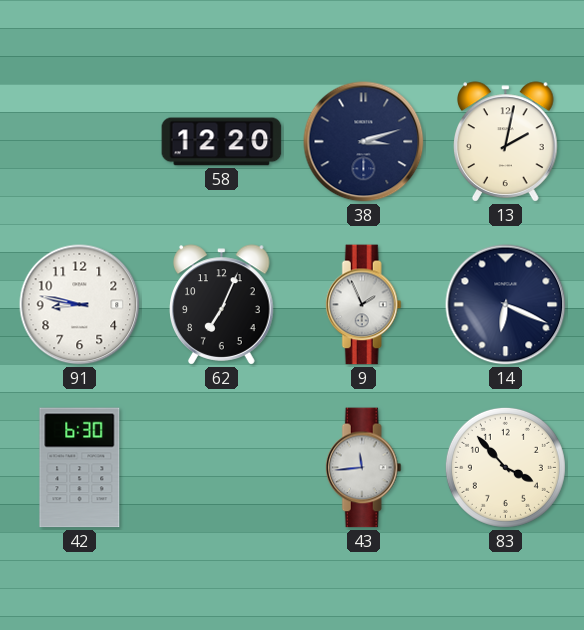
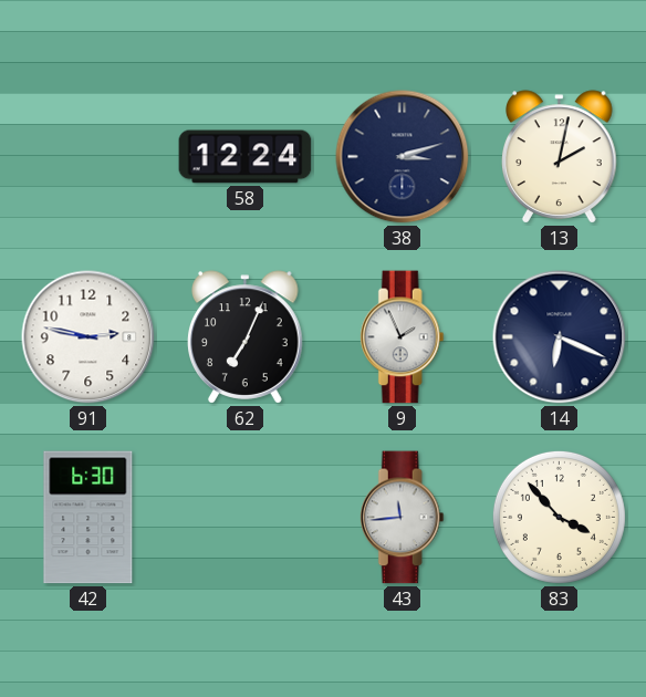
58: 12:20 -> 12:24 (246, 157)
91: 8:47 -> 2:47 (88, 337)
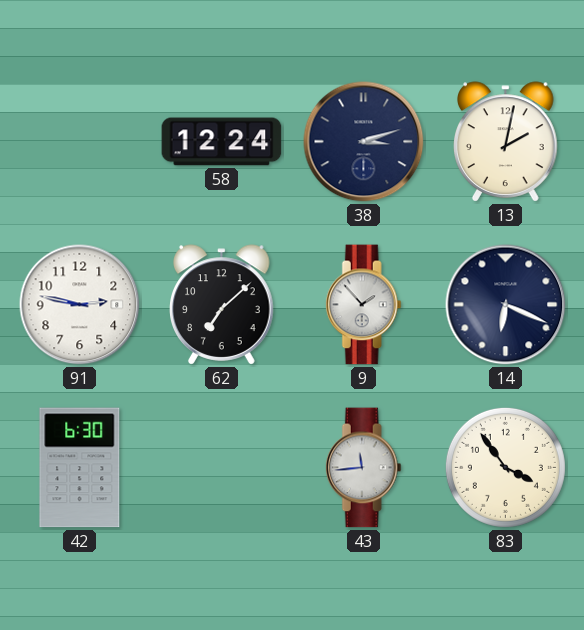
62: 7:04 -> 7:08 (222, 305)
9: 1:56 -> 1:53 (363, 305)
83: 3:53 -> 3:54 (505, 467)
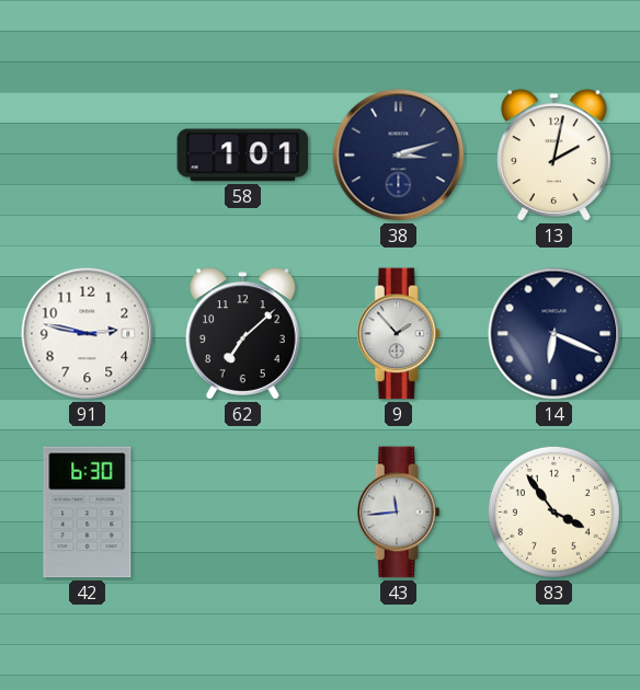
58: 12:24 -> 1:01 (243, 156)
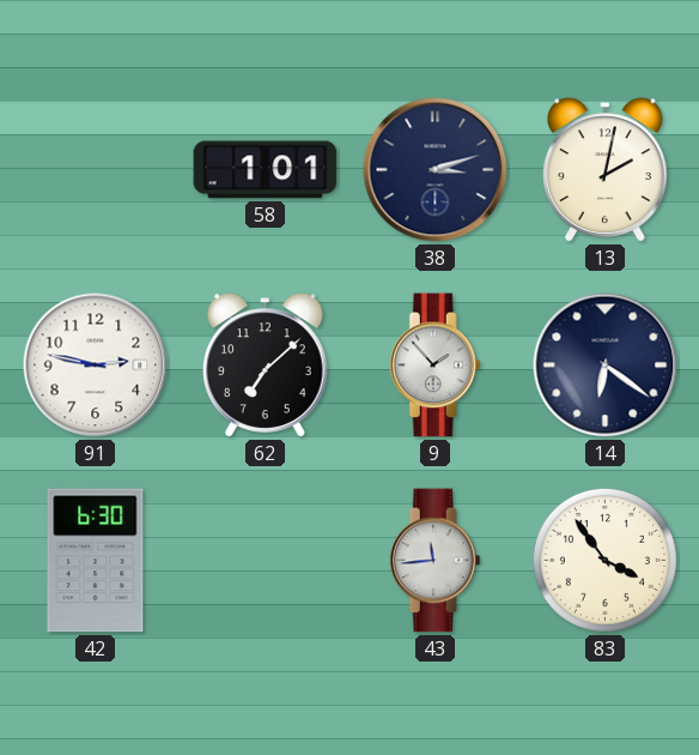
14: 6:19 -> 6:21 (606, 366)
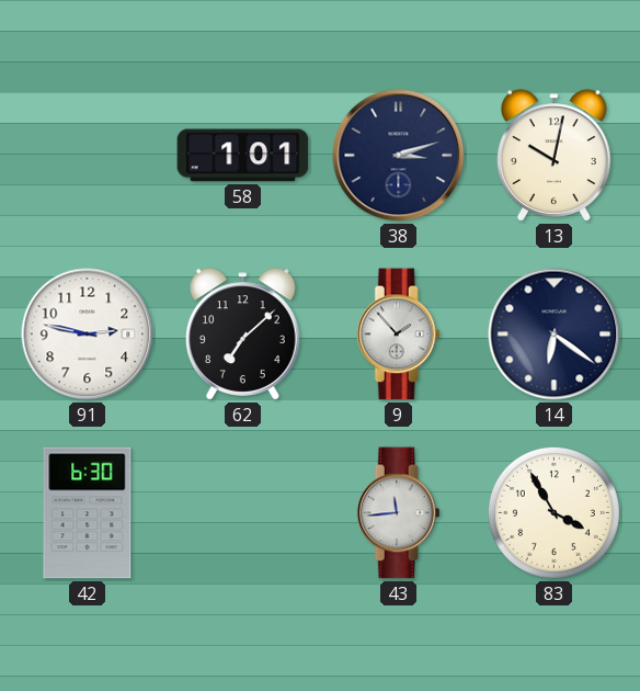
13: 2:02 -> 10:02 (555, 156)
83: 3:54 -> 3:55 (553, 512)
